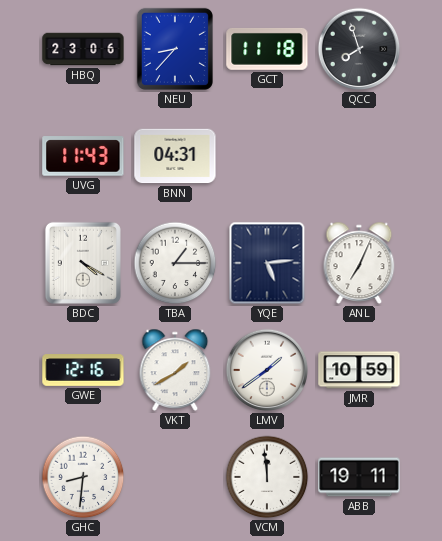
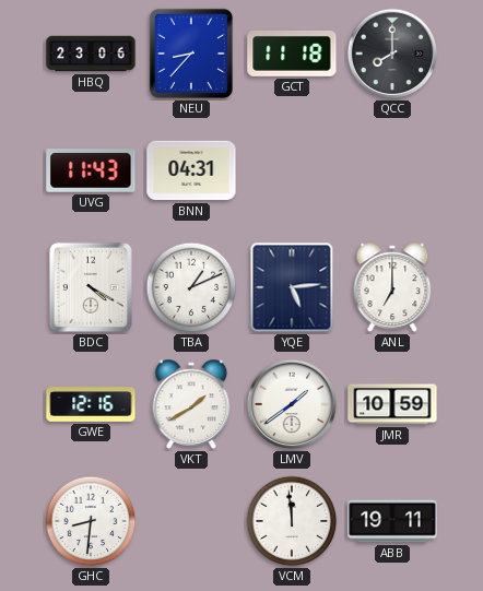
QCC: 7:57 -> 8:00 (392, 54)
TBA: 1:15 -> 1:11 (191, 287)
ANL: 7:04 -> 7:00 (392, 287)
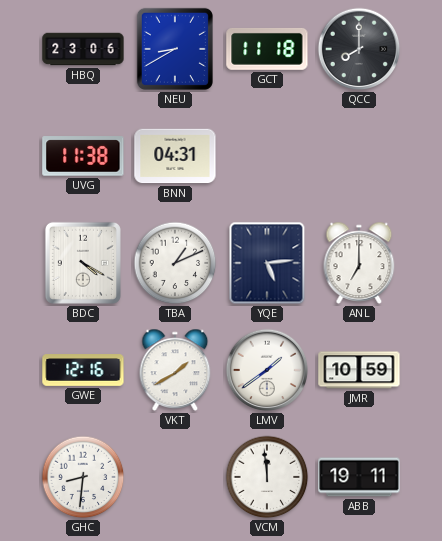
NEU: 8:37 -> 8:40 (175, 49)
UVG: 11:43 -> 11:38 (83, 156)
